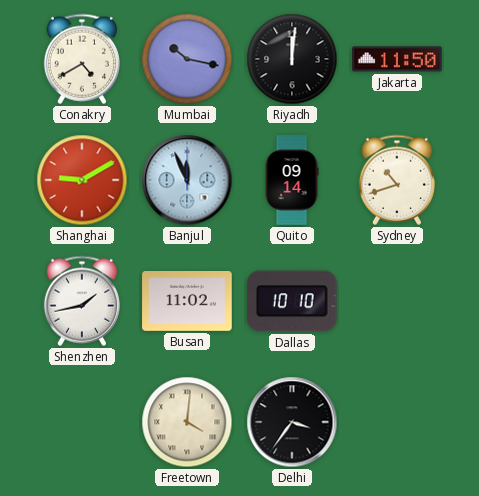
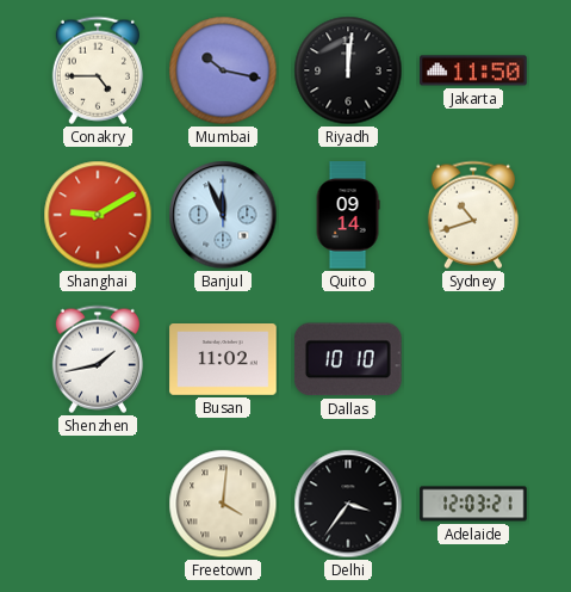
Conakry: 4:40 -> 4:45 (98, 70)
Adelaide: none -> 12:03 (473, 504)
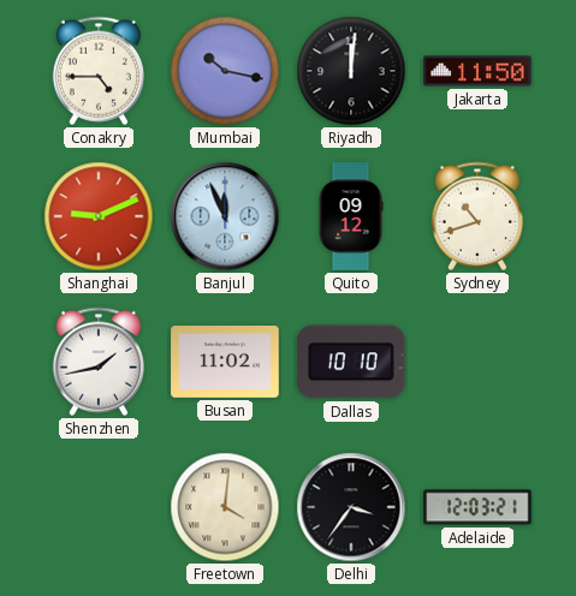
Shanghai: 9:10 -> 9:11 (99, 216)
Quito: 09:14 -> 09:12 (351, 216)
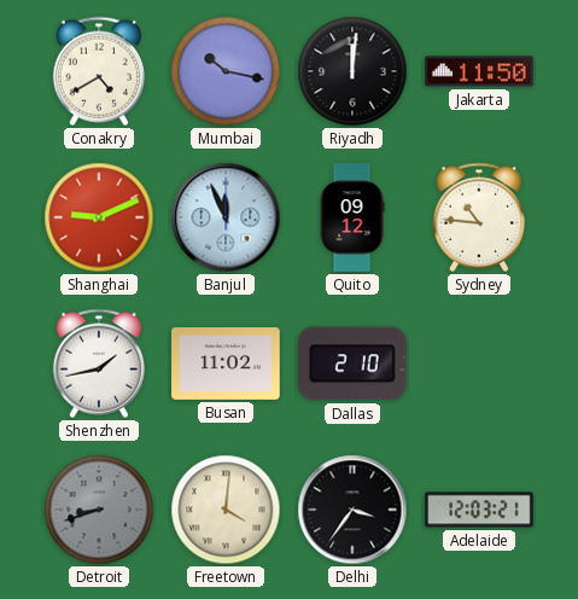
Conakry: 4:45 -> 4:40 (99, 71)
Sydney: 10:42 -> 10:46 (479, 217)
Dallas: 10:10 -> 2:10 (352, 364)
Detroit: none -> 8:42 (99, 510)
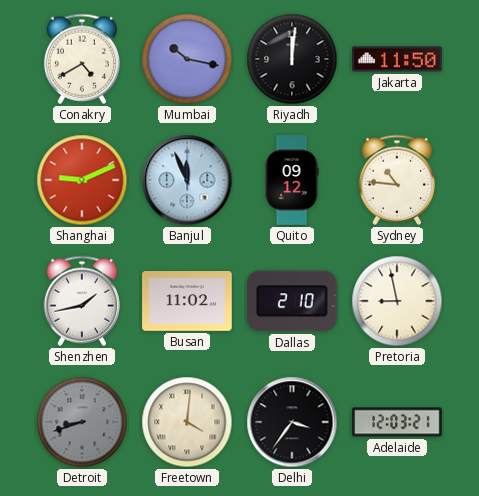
Pretoria: none -> 8:58 (397, 301)
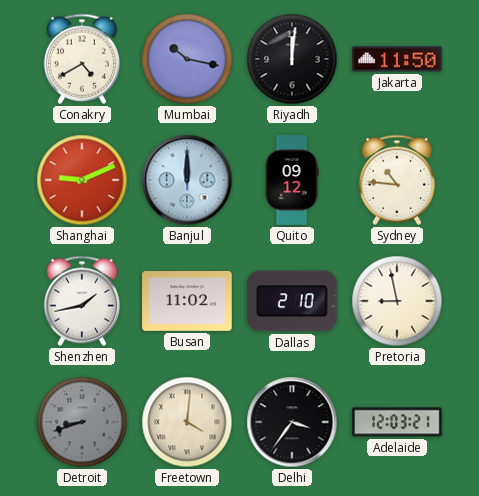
Banjul: 11:56 -> 12:00 (187, 180)
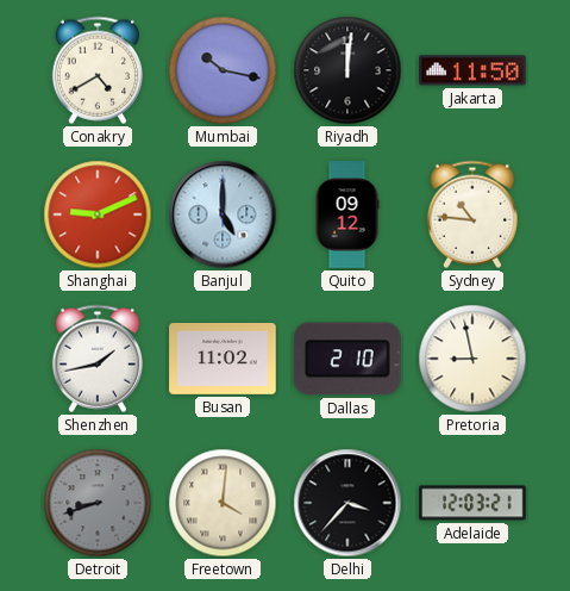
Banjul: 12:00 -> 5:00 (223, 214)
Delhi: 3:36 -> 3:37 (347, 503)
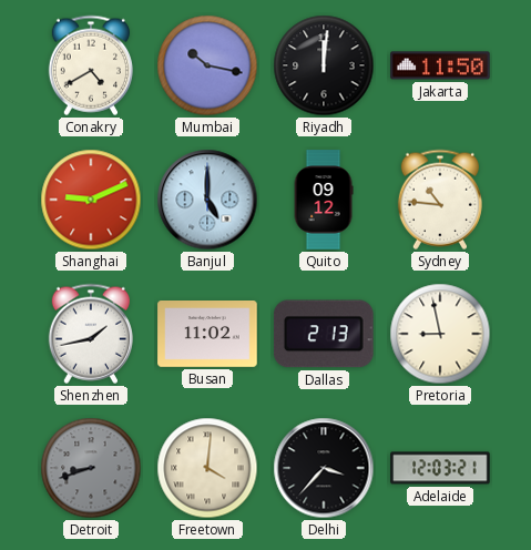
Dallas: 2:10 -> 2:13 (324, 334)
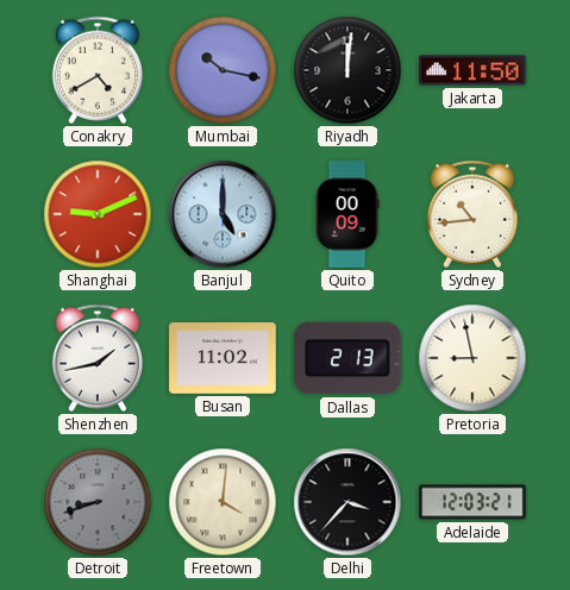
Quito: 09:12 -> 00:09 (347, 214)
Sydney: 10:46 -> 10:44 (472, 214)
